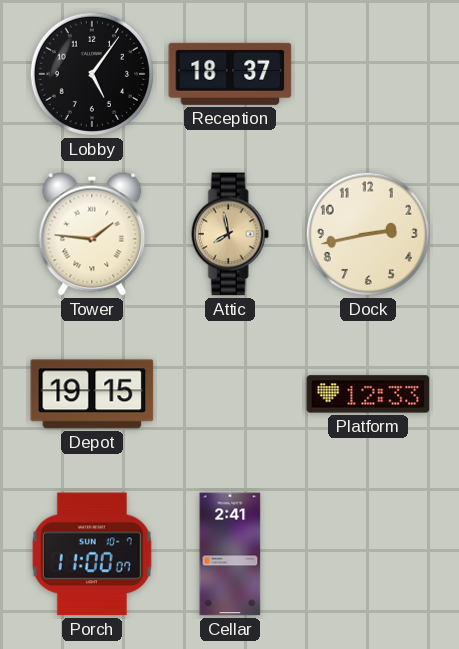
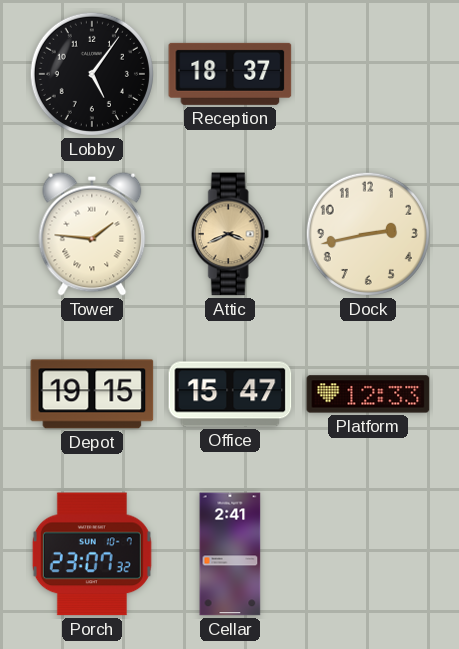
Attic: 7:58 -> 3:41 (230, 234)
Office: none -> 15:47 (230, 394)
Porch: 11:00 -> 23:07 (92, 554)
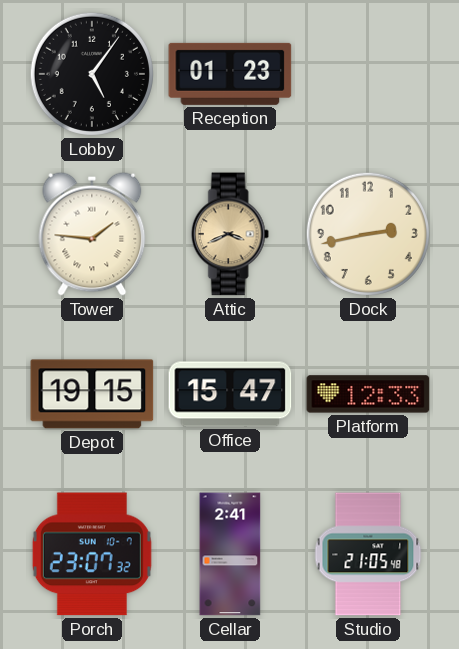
Reception: 18:37 -> 01:23 (230, 74)
Studio: none -> 21:05 (368, 554)
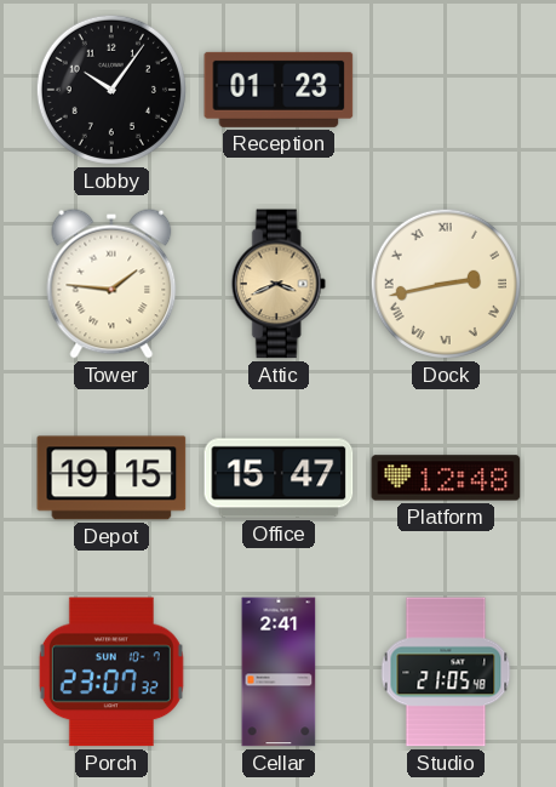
Lobby: 5:06 -> 10:06 (111, 90)
Dock numerals: Arabic -> Roman (446, 284)
Platform: 12:33 -> 12:48 (446, 478)
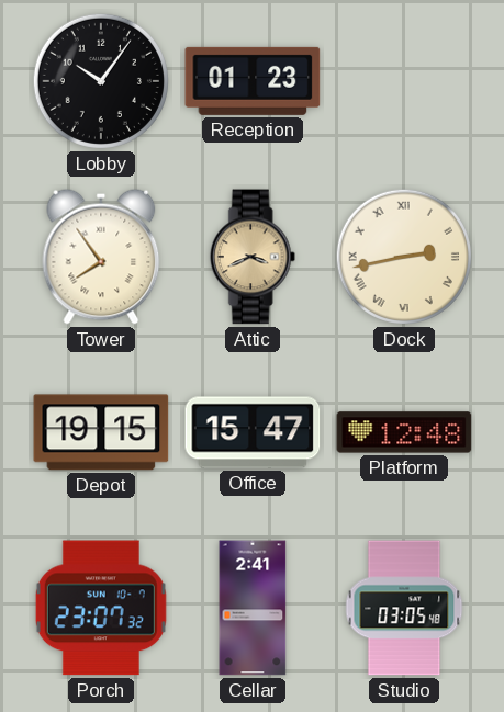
Tower: 1:46 -> 7:54 (101, 257)
Studio: 21:05 -> 03:05 (404, 608)
